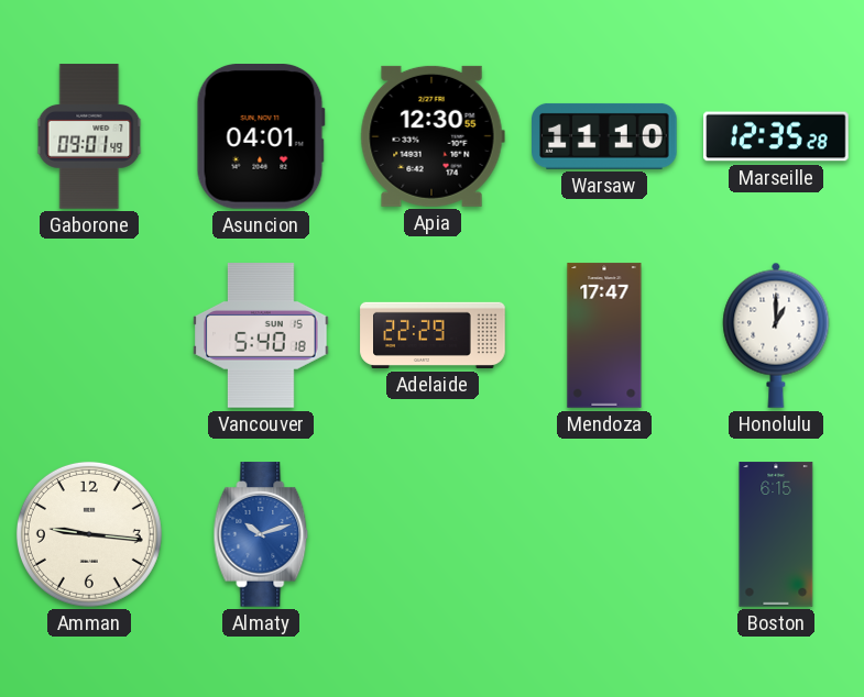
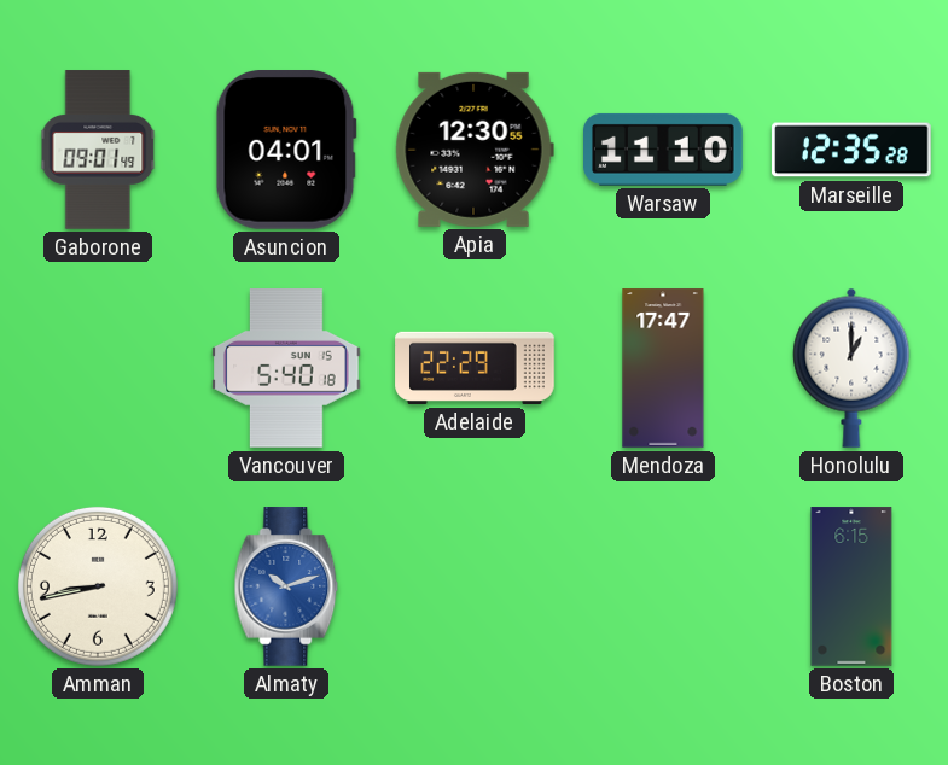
Amman: 9:16 -> 8:43 (98, 586)
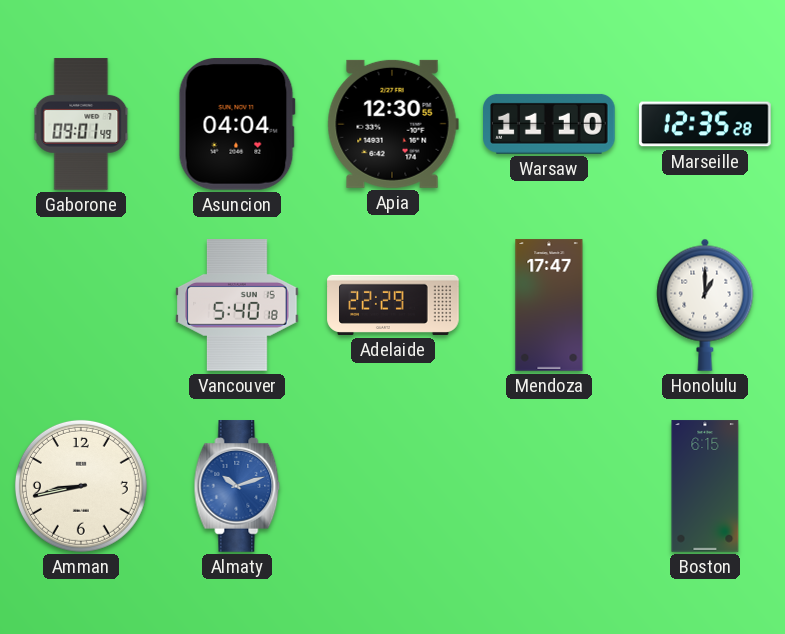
Asuncion: 04:01 -> 04:04 (237, 125)
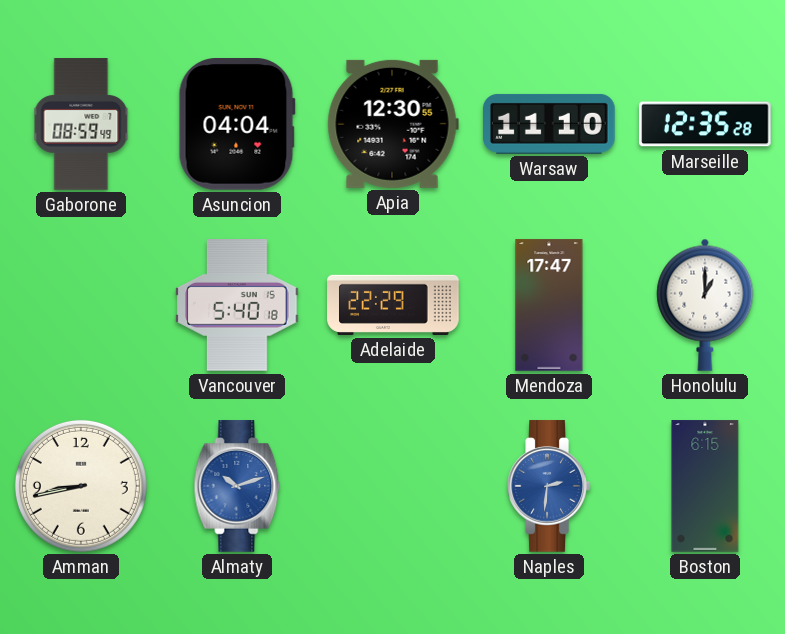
Gaborone: 09:01 -> 08:59 (81, 124)
Naples: none -> 2:31 (549, 486)
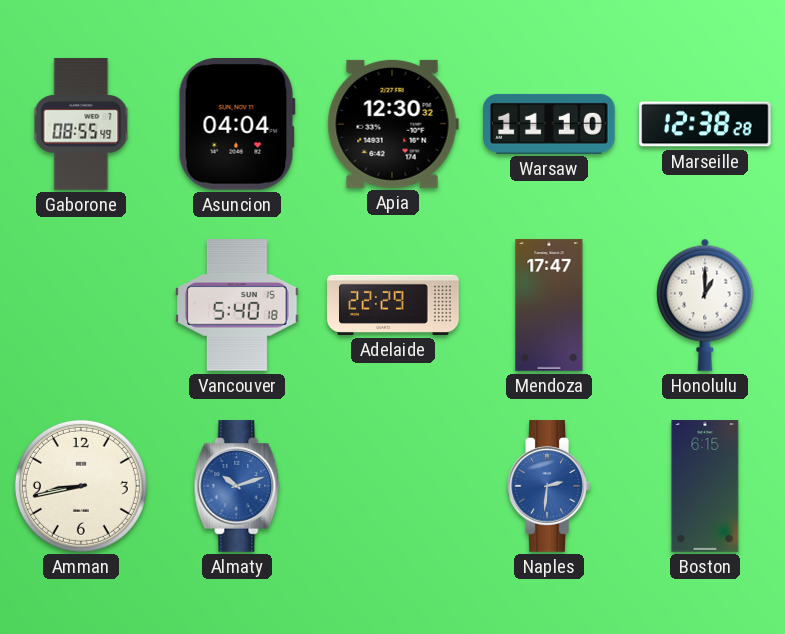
Gaborone: 08:59 -> 08:55 (81, 124)
Apia: 12:30:55 -> 12:30:32 (393, 124)
Marseille: 12:35 -> 12:38 (705, 124)
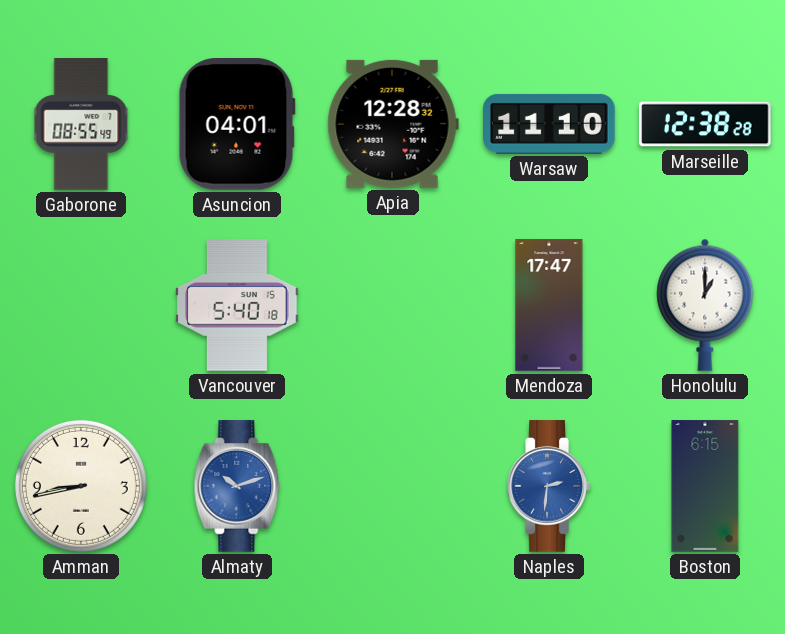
Asuncion: 04:04 -> 04:01 (237, 125)
Apia: 12:30 -> 12:28 (393, 124)
Adelaide: 22:29 -> none (393, 305)
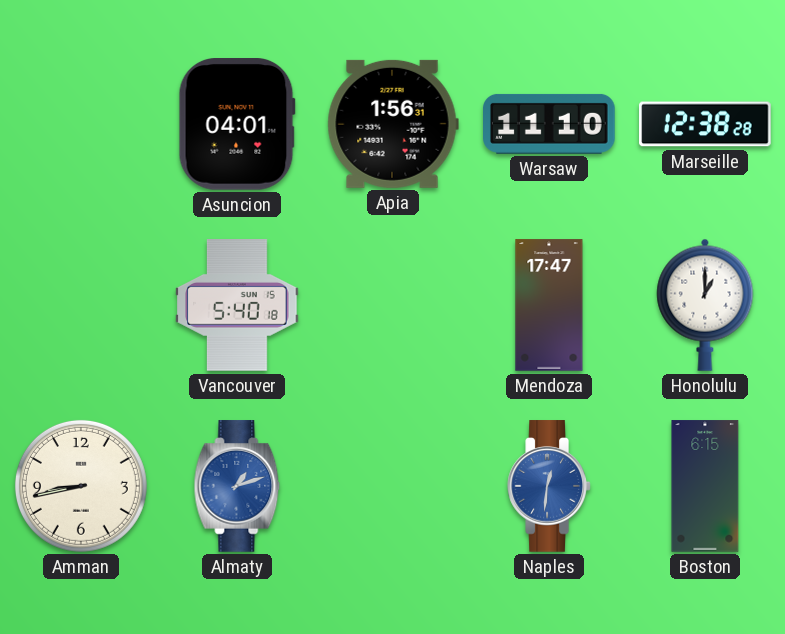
Gaborone: 08:55 -> none (81, 124)
Apia: 12:28 -> 1:56 (393, 124)
Almaty: 10:12 -> 1:12 (237, 486)
Naples: 2:31 -> 12:31 (549, 486)
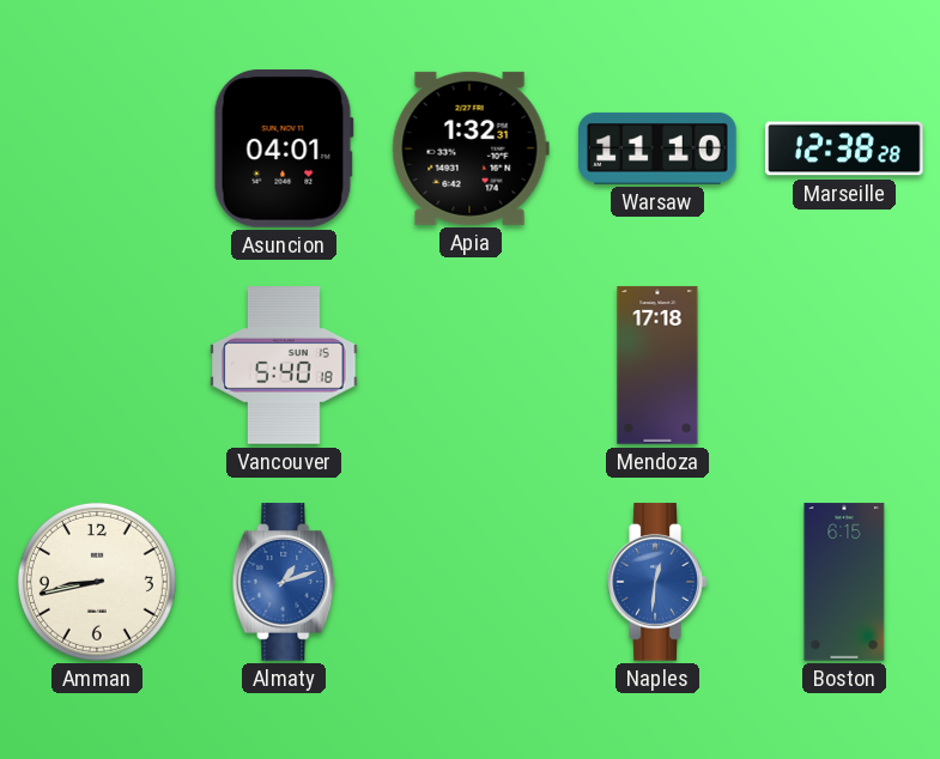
Apia: 1:56 -> 1:32 (471, 148)
Mendoza: 17:47 -> 17:18 (657, 365)
Honolulu: 1:00 -> none (705, 305)
